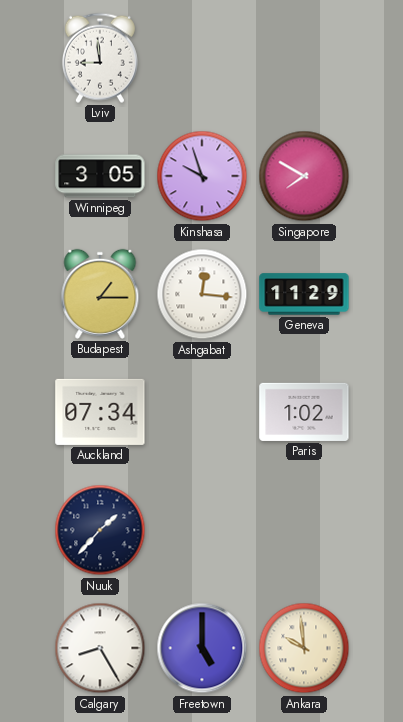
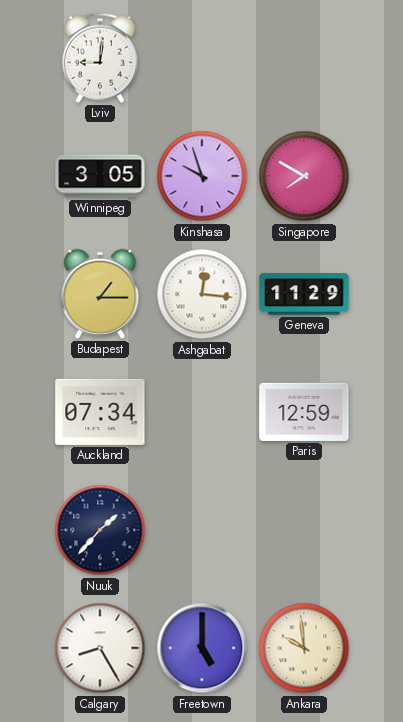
Lviv: 8:59 -> 9:01 (100, 58)
Paris: 1:02 -> 12:59 (304, 412)
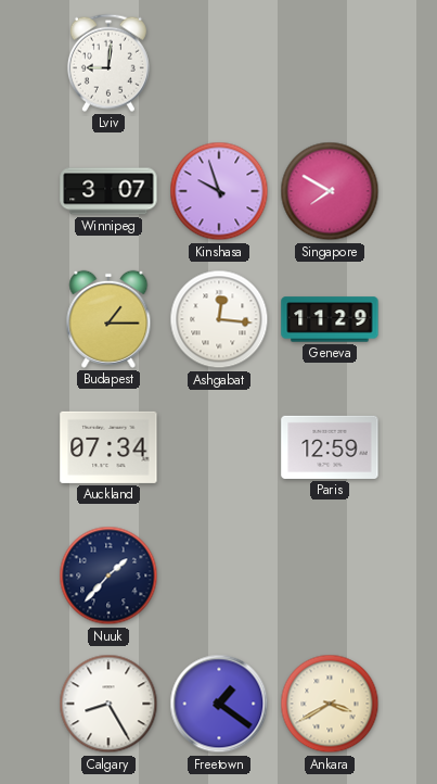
Winnipeg: 3:05 -> 3:07 (108, 191)
Freetown: 5:00 -> 1:21 (219, 704)
Ankara: 9:59 -> 3:40 (330, 704)
